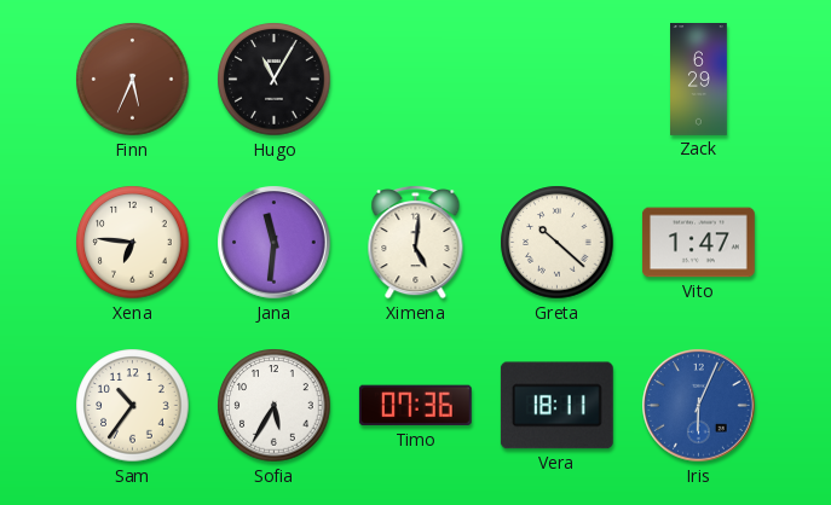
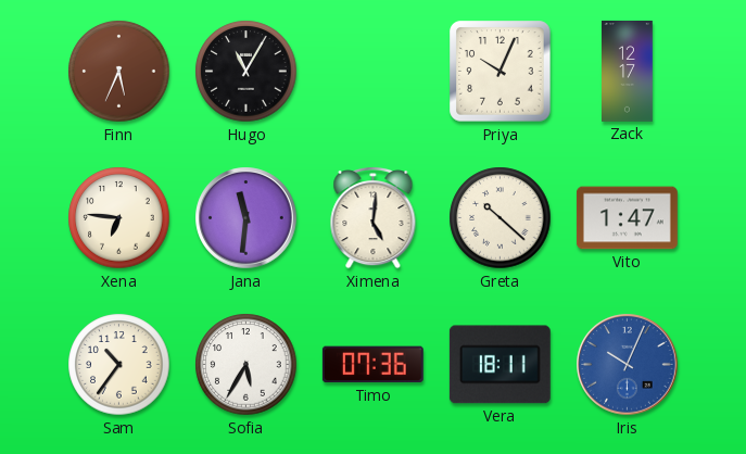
Priya: none -> 10:04 (501, 72)
Zack: 6:29 -> 12:17 (628, 72)
Iris: 6:04 -> 10:04 (628, 365)
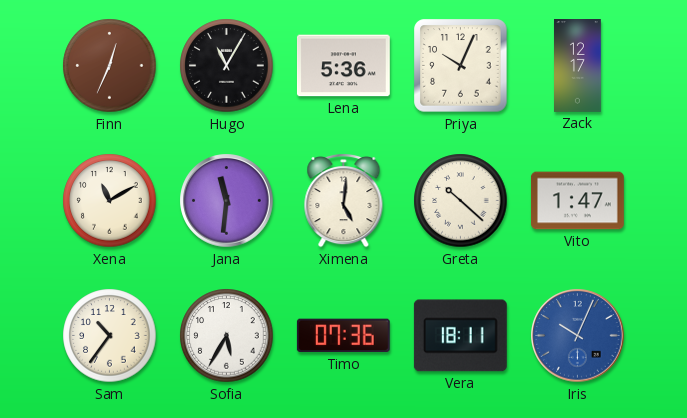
Finn: 5:34 -> 12:34 (110, 66)
Lena: none -> 5:36 (343, 66)
Xena: 6:46 -> 11:10 (110, 201)
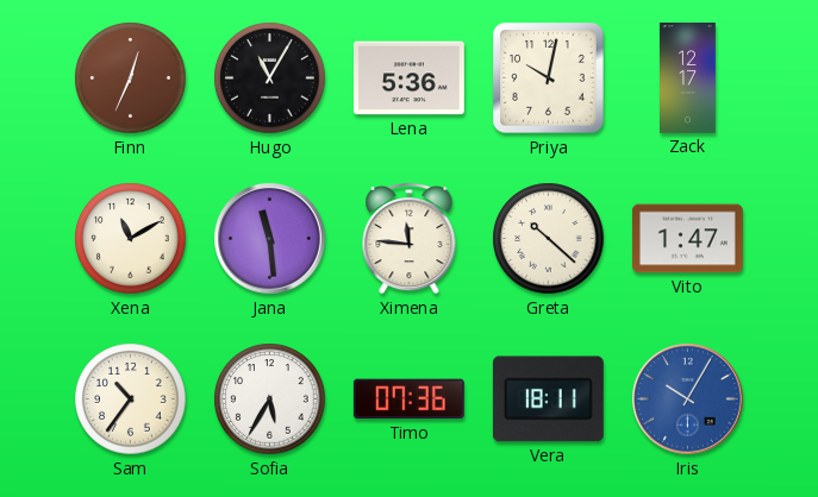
Priya: 10:04 -> 10:02 (549, 78)
Jana: 11:31 -> 11:29 (270, 239)
Ximena: 5:01 -> 11:46 (410, 238)
Iris: 10:04 -> 10:05 (688, 400)
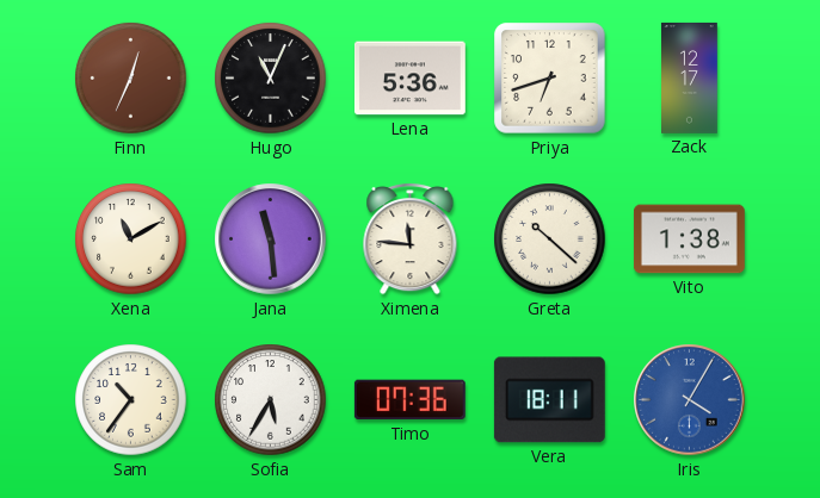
Hugo: 11:05 -> 11:04 (271, 79)
Priya: 10:02 -> 6:42 (550, 79)
Vito: 1:47 -> 1:38 (689, 239)
Iris: 10:05 -> 4:05 (690, 400)
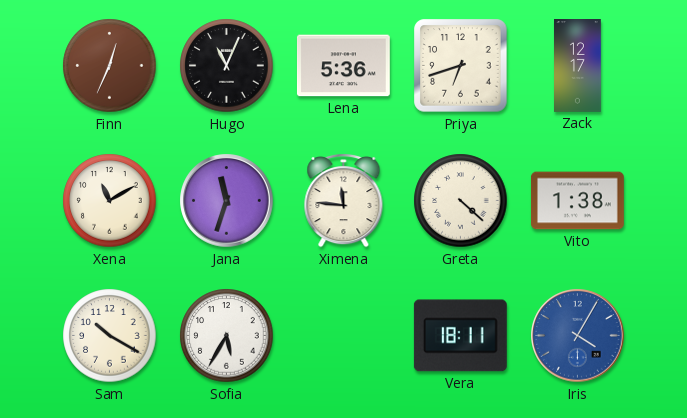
Jana: 11:29 -> 11:33 (227, 201)
Greta: 10:22 -> 4:22 (461, 201)
Sam: 10:36 -> 10:20 (110, 336)
Timo: 07:36 -> none (409, 400)
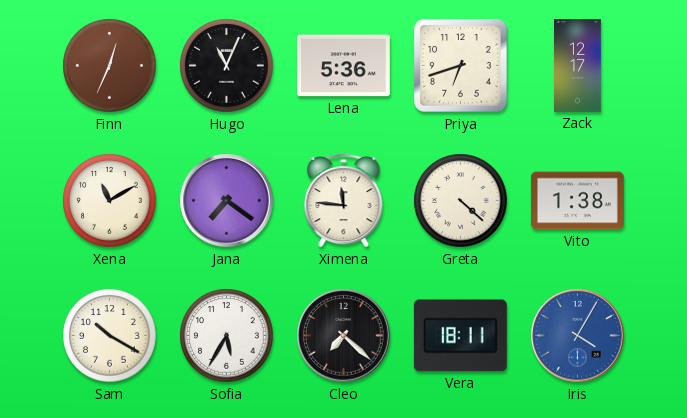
Jana: 11:33 -> 7:21 (227, 201)
Cleo: none -> 7:22 (344, 336)
